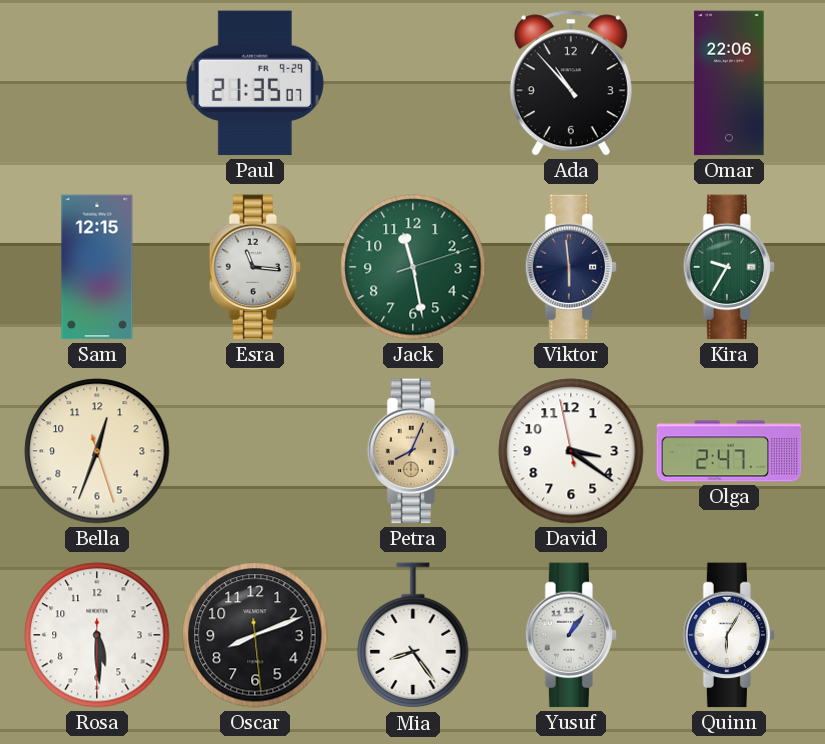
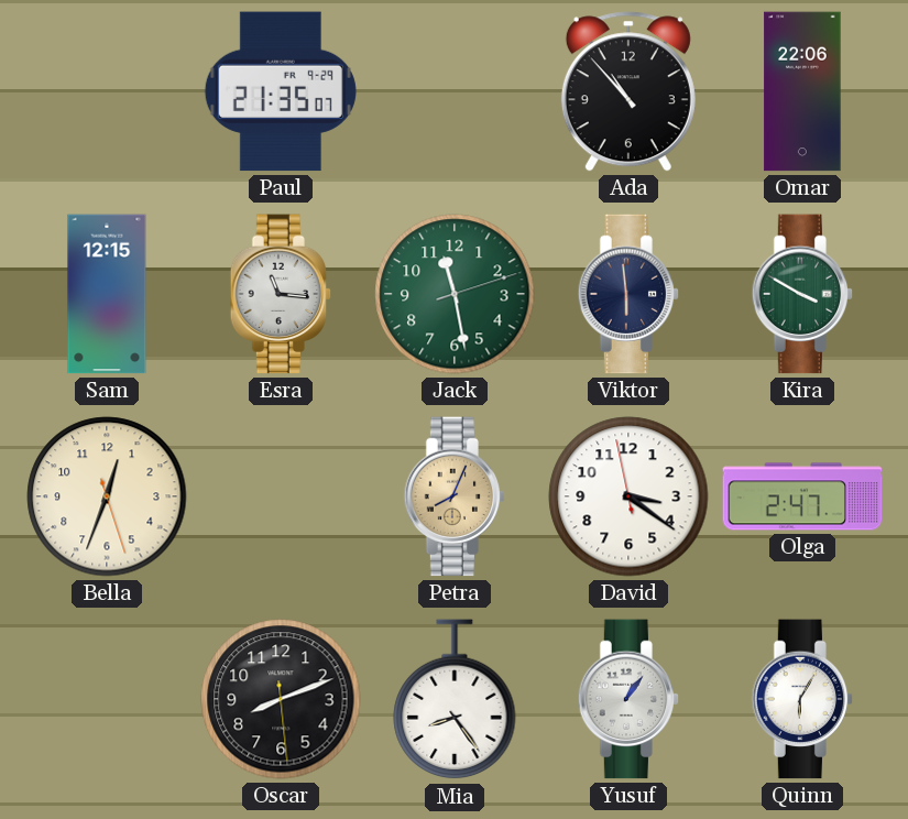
Kira: 9:35 -> 3:50 (802, 294)
Rosa: 5:29 -> none (97, 635)
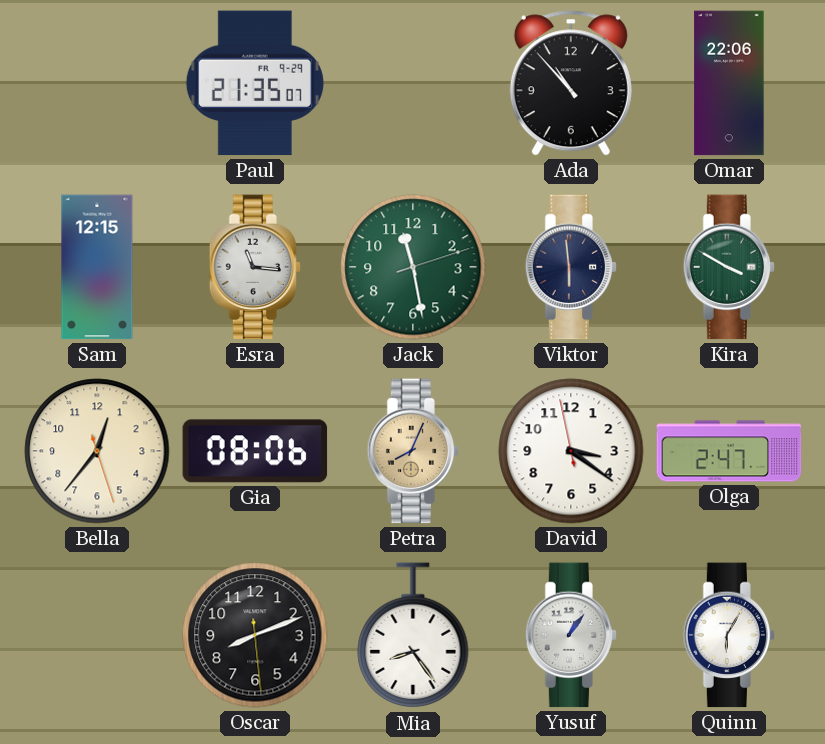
Bella: 12:33 -> 12:36 (97, 451)
Gia: none -> 08:06 (255, 451)
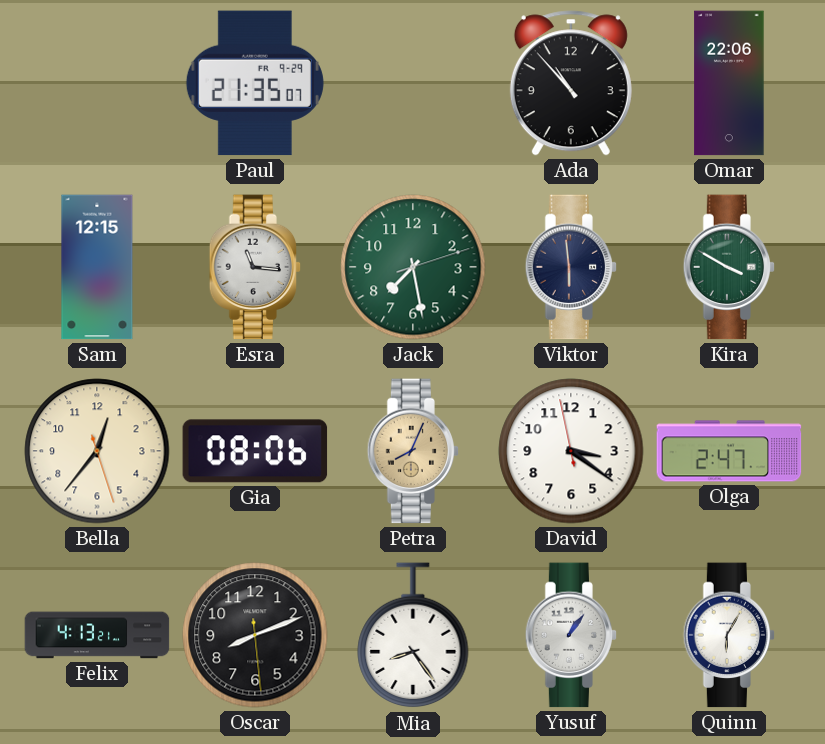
Jack: 11:28 -> 7:28 (413, 267)
Felix: none -> 4:13 (97, 635)
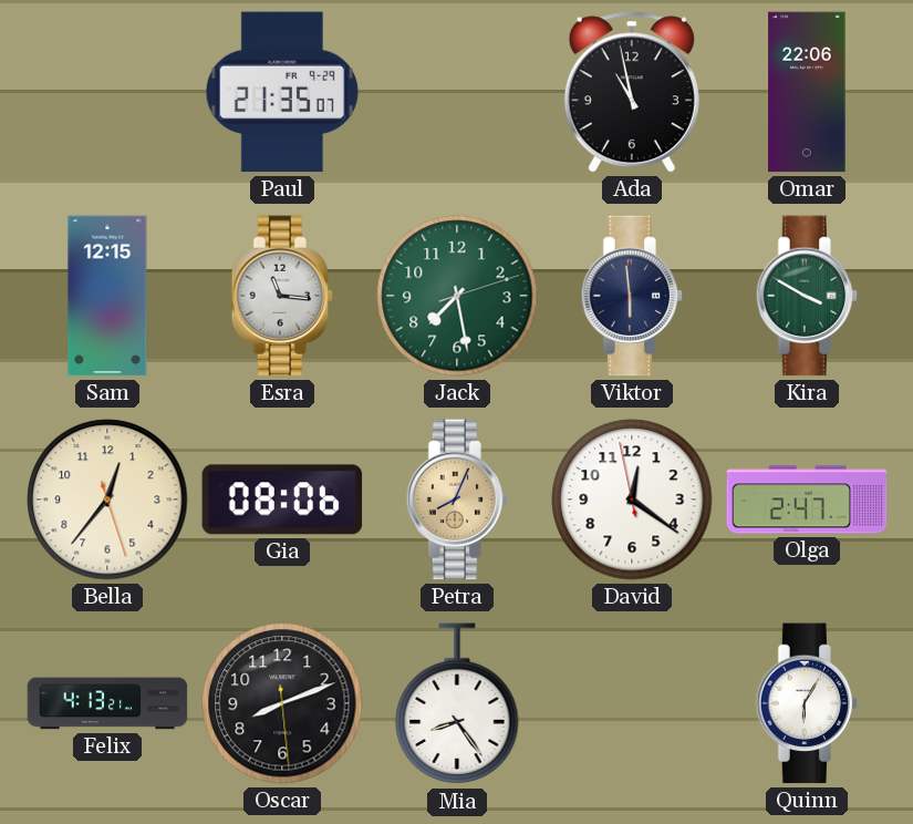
Ada: 10:53 -> 10:58 (632, 92)
David: 3:20 -> 12:20 (632, 499)
Yusuf: 1:06 -> none (571, 635)
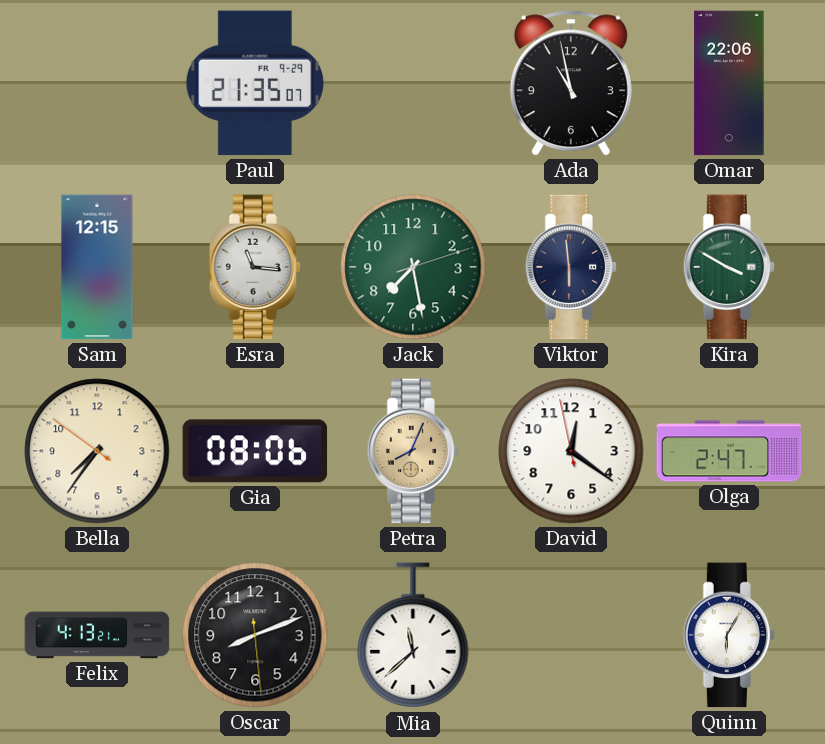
Bella: 12:36 -> 7:35 (97, 451)
Mia: 8:24 -> 11:38 (413, 636)
